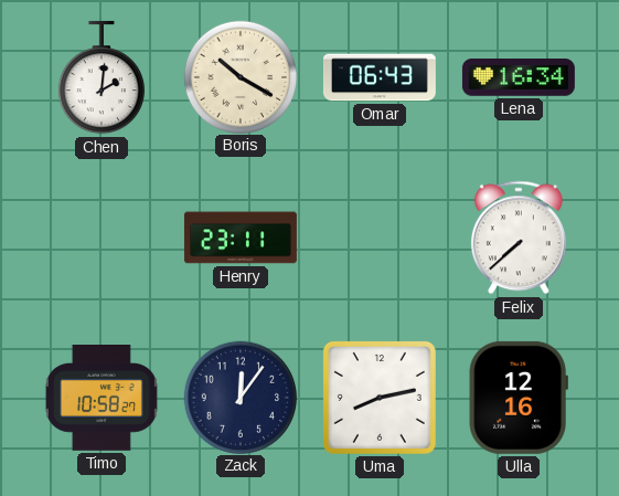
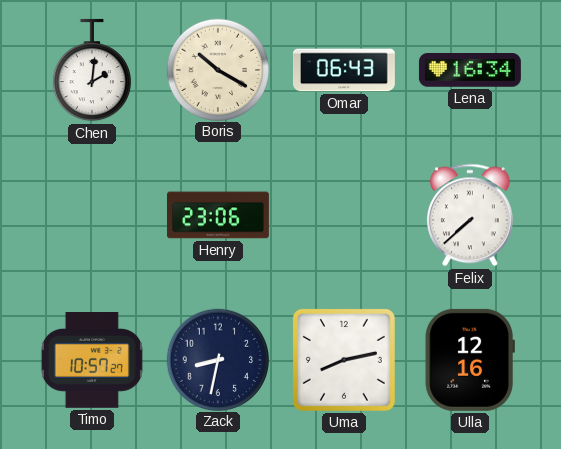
Henry: 23:11 -> 23:06 (218, 215)
Timo: 10:58 -> 10:57 (92, 361)
Zack: 12:06 -> 8:32 (217, 359)
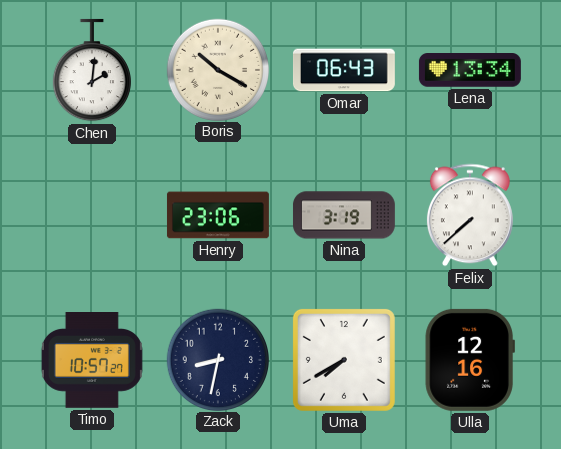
Lena: 16:34 -> 13:34 (470, 70)
Nina: none -> 3:19 (344, 215)
Uma: 8:13 -> 7:40 (344, 360)
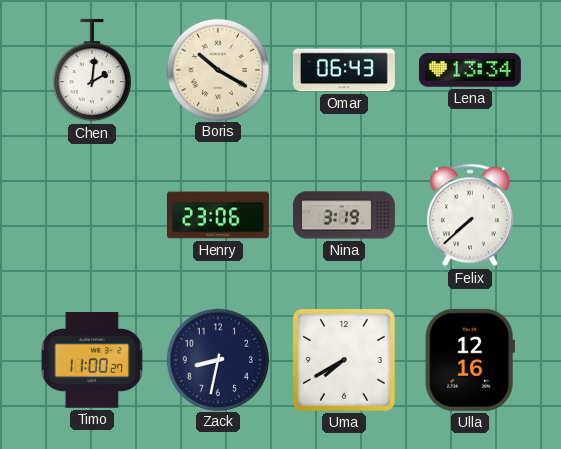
Timo: 10:57 -> 11:00 (92, 361)
